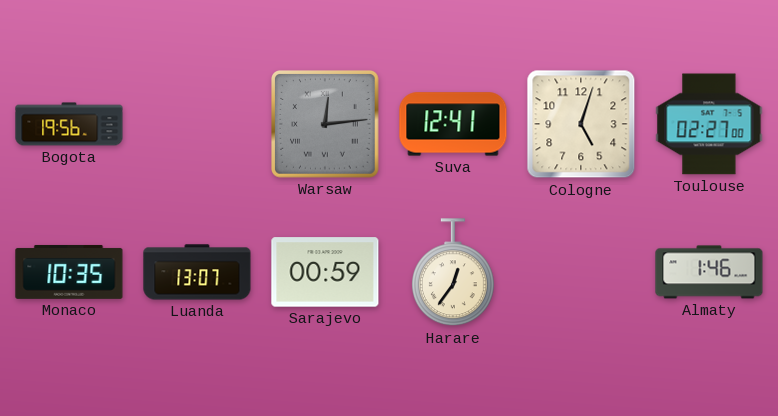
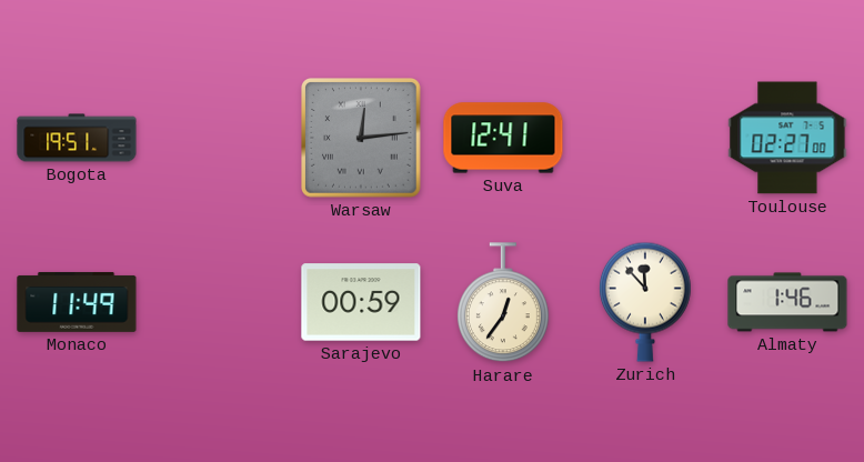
Bogota: 19:56 -> 19:51 (77, 138)
Cologne: 5:03 -> none (581, 124)
Monaco: 10:35 -> 11:49 (77, 302)
Luanda: 13:07 -> none (197, 272)
Zurich: none -> 11:53 (645, 302)
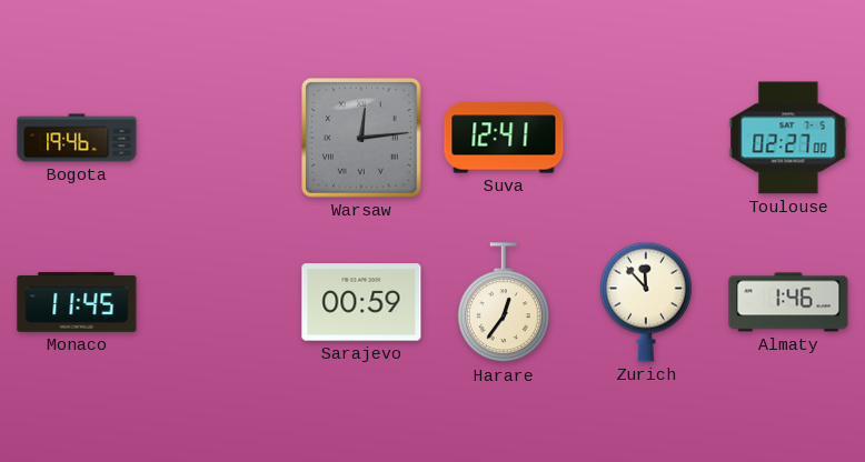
Bogota: 19:51 -> 19:46 (77, 138)
Monaco: 11:49 -> 11:45 (77, 302)
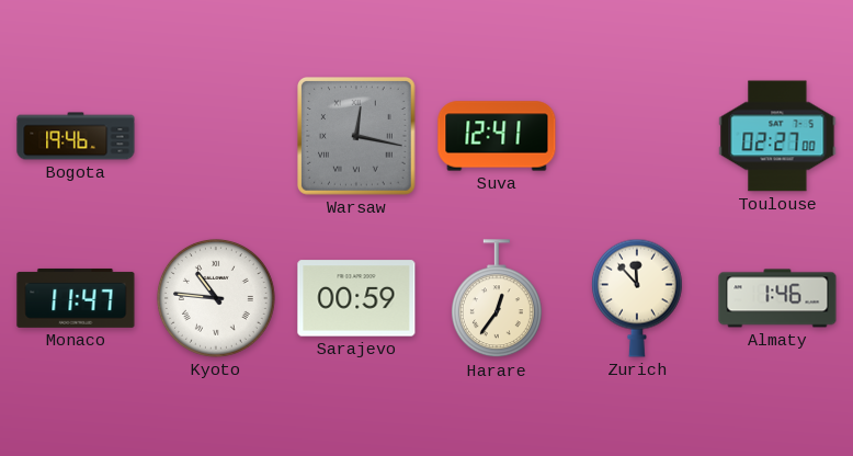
Warsaw: 12:14 -> 12:17 (357, 137)
Monaco: 11:45 -> 11:47 (76, 298)
Kyoto: none -> 10:46 (216, 298)
